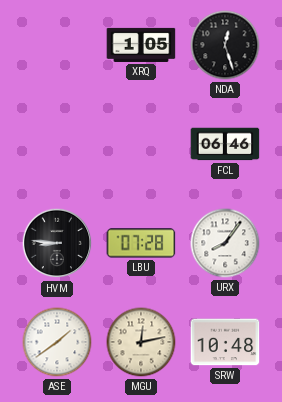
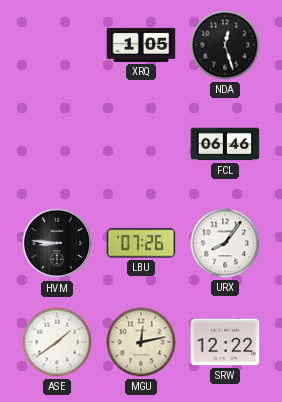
LBU: 07:28 -> 07:26 (141, 243)
SRW: 10:48 -> 12:22 (225, 342)
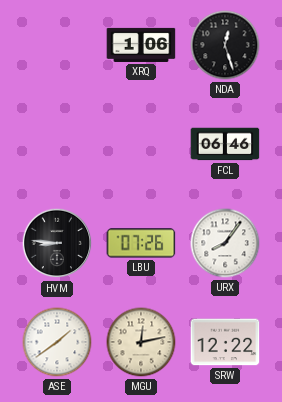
XRQ: 1:05 -> 1:06 (141, 45)
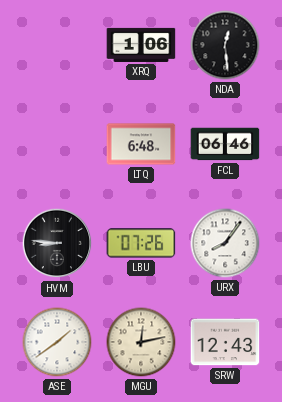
NDA: 12:27 -> 12:29 (225, 45)
LTQ: none -> 6:48 (141, 144)
SRW: 12:22 -> 12:43 (225, 342)
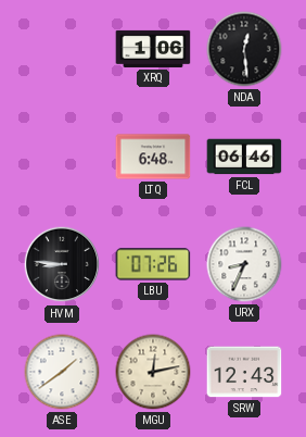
URX: 8:06 -> 8:34 (244, 264)
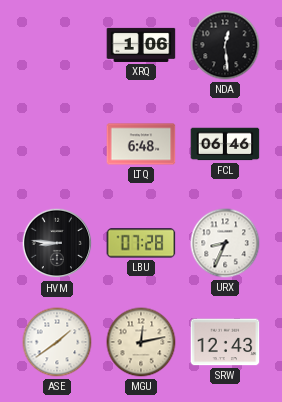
LBU: 07:26 -> 07:28 (141, 243)
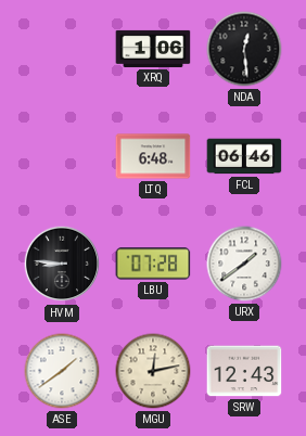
URX: 8:34 -> 1:39 (244, 264)
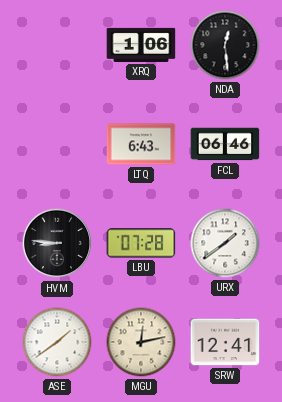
LTQ: 6:48 -> 6:43 (141, 144)
SRW: 12:43 -> 12:41 (225, 342)
